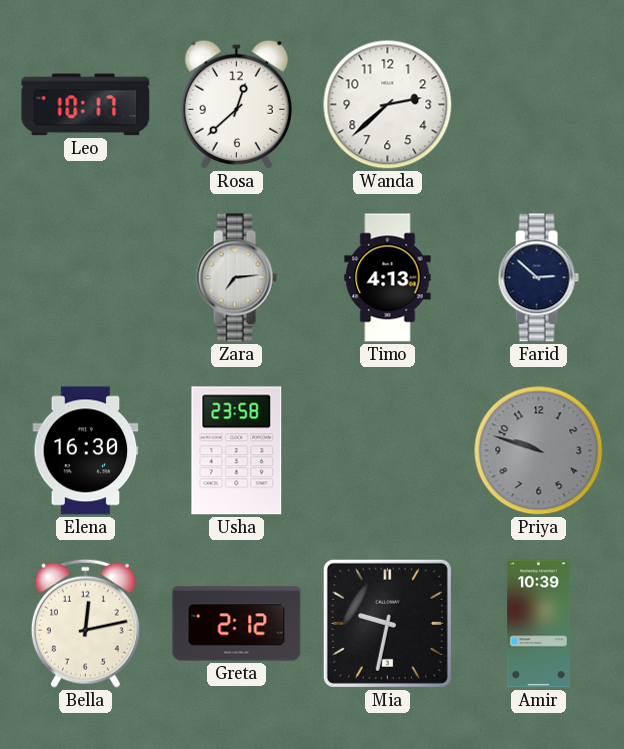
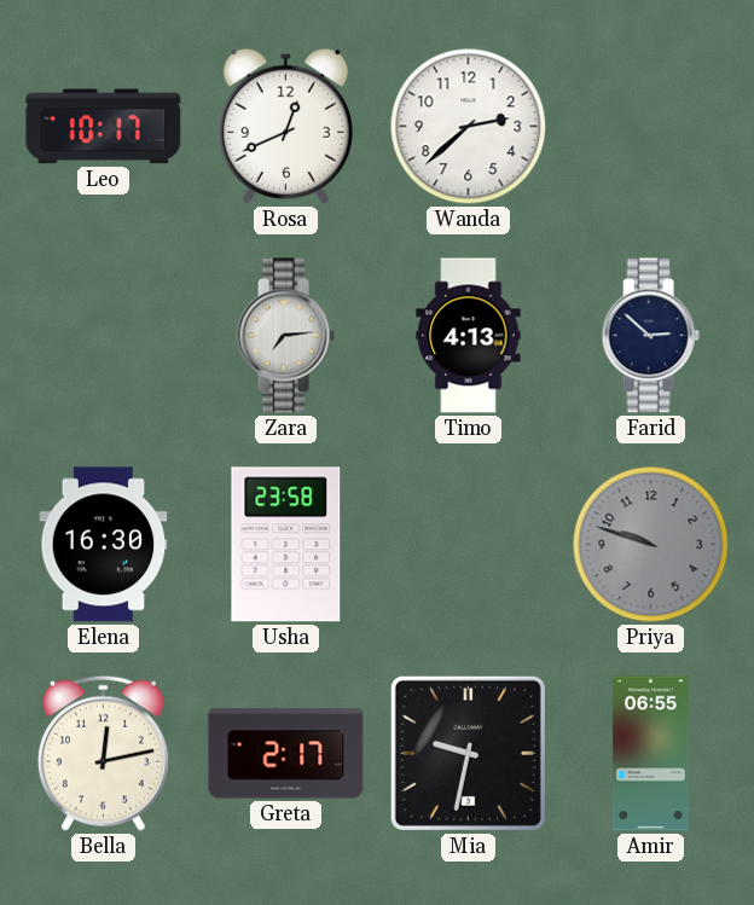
Rosa: 12:38 -> 12:41 (285, 126)
Greta: 2:12 -> 2:17 (286, 754)
Amir: 10:39 -> 06:55 (650, 754)
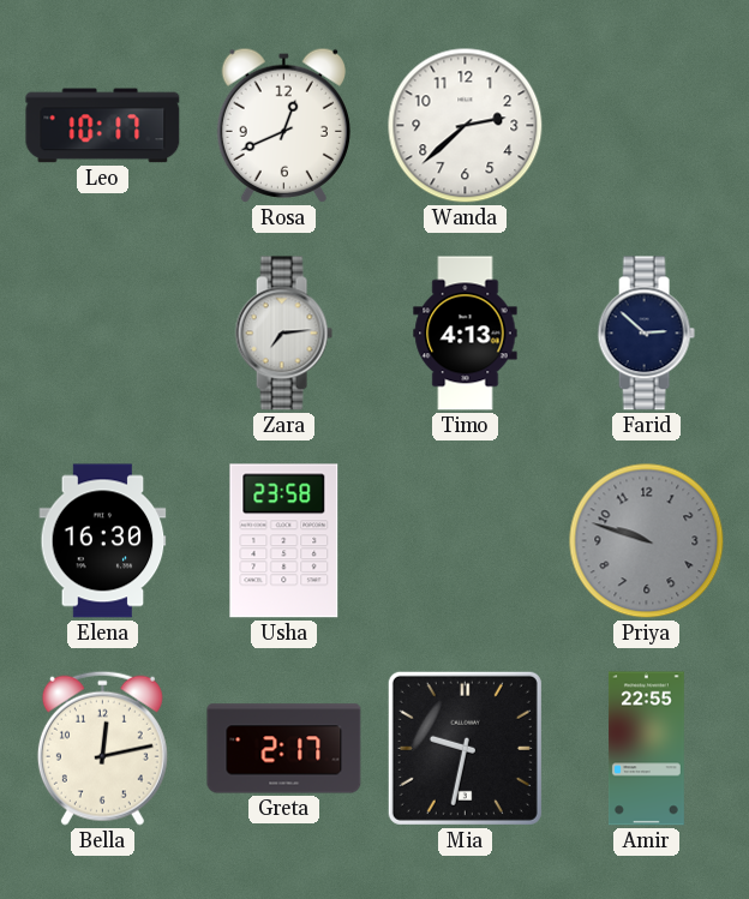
Amir: 06:55 -> 22:55 (646, 749)
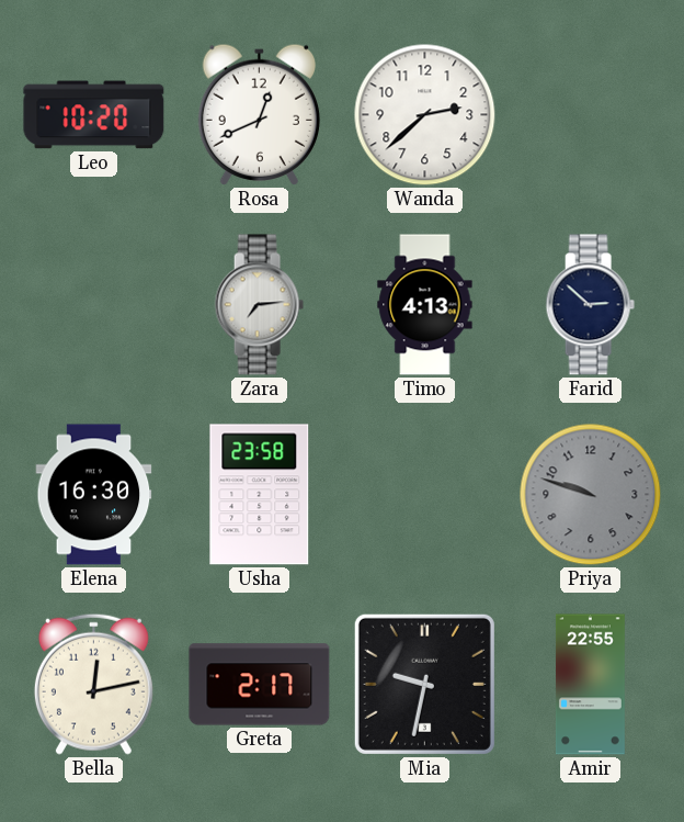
Leo: 10:17 -> 10:20 (94, 115)
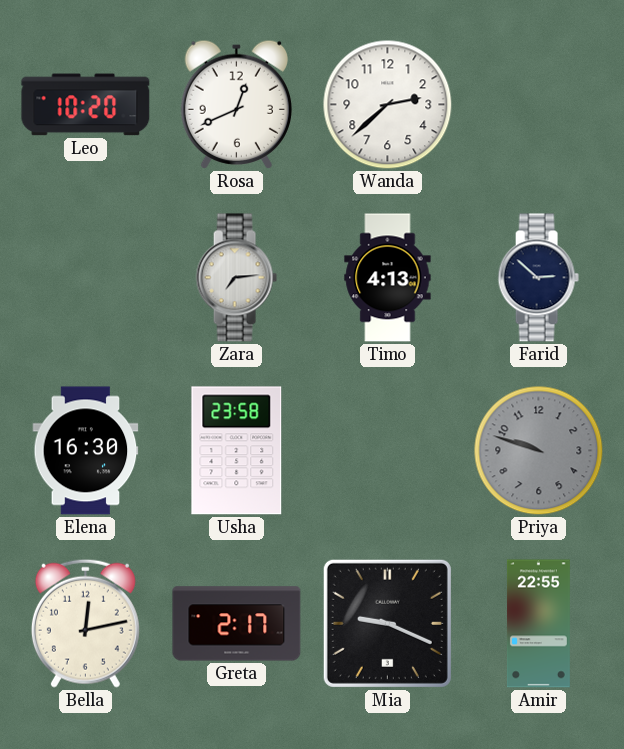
Mia: 9:32 -> 9:19 (387, 623)
